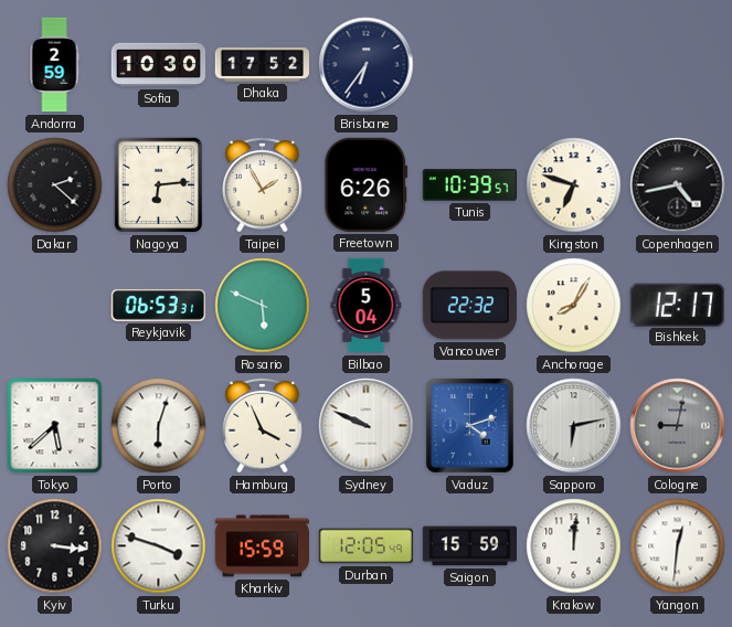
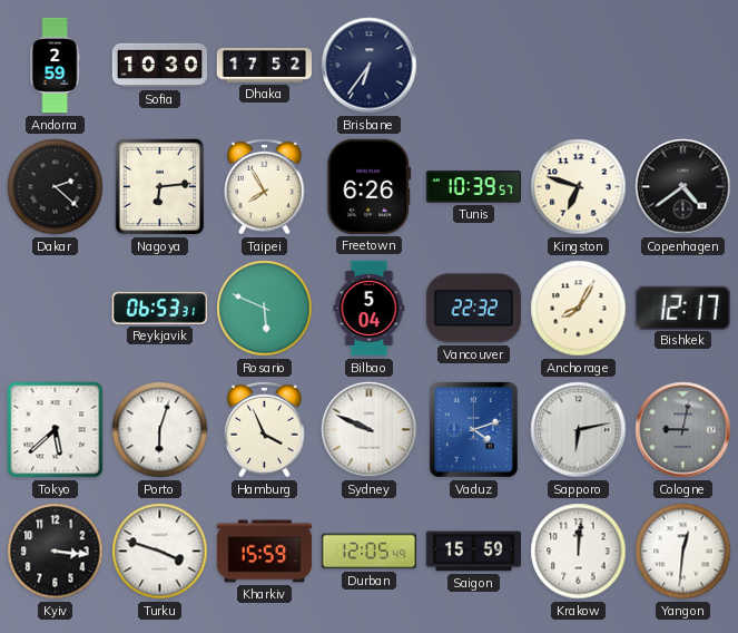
Taipei: 1:55 -> 7:55 (265, 186)
Copenhagen: 4:43 -> 4:39 (683, 187)
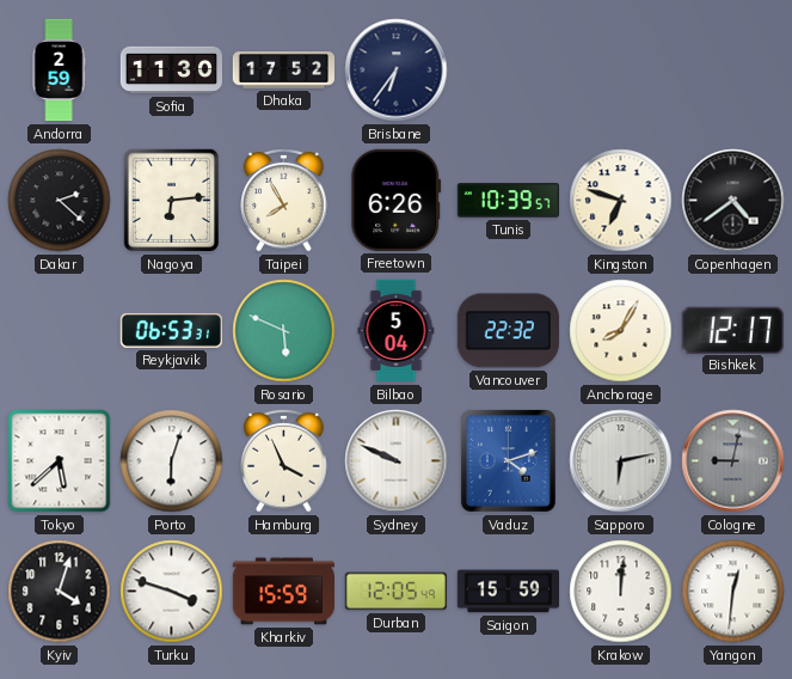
Sofia: 10:30 -> 11:30 (171, 71)
Kyiv: 3:16 -> 4:03 (60, 592)
